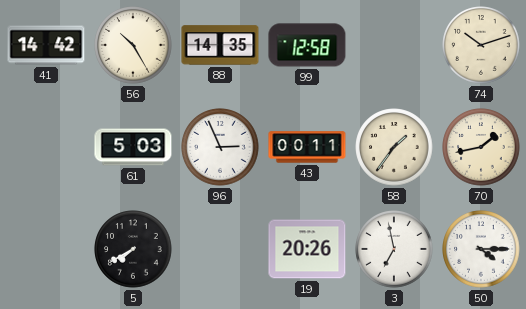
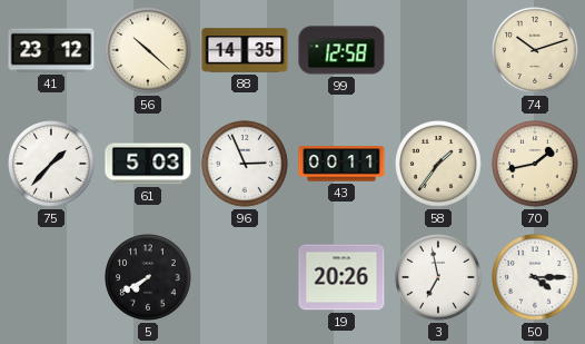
41: 14:42 -> 23:12 (51, 50)
56: 10:25 -> 10:22 (148, 50)
75: none -> 1:37 (51, 164)
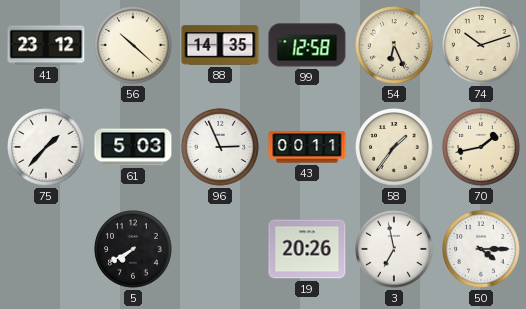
54: none -> 6:26 (394, 45)
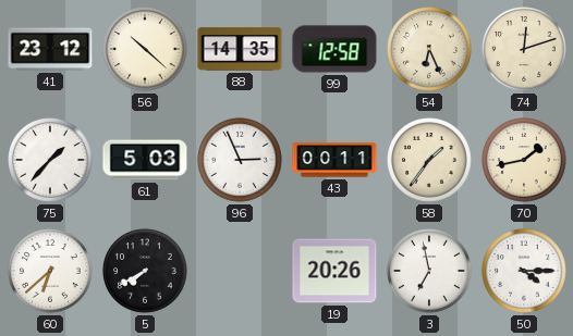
74: 10:12 -> 12:12 (524, 49)
60: none -> 6:38 (50, 271)
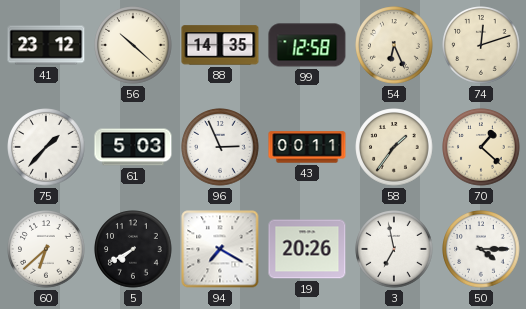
70: 1:43 -> 1:22 (481, 147)
94: none -> 7:20 (220, 249)
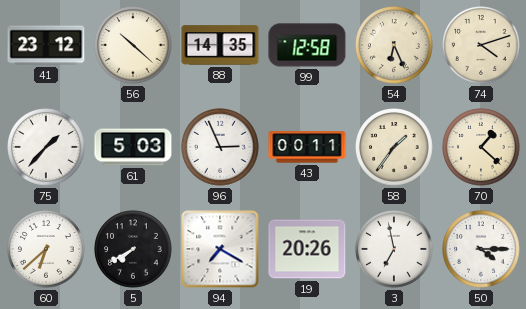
74: 12:12 -> 4:12 (481, 45)
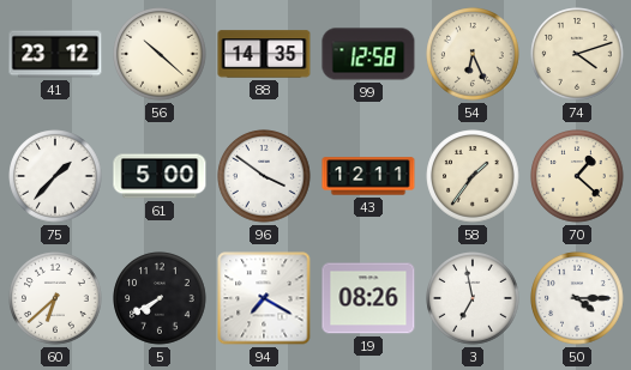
61: 5:03 -> 5:00 (160, 176)
96: 2:56 -> 3:51 (264, 176)
43: 00:11 -> 12:11 (368, 176)
19: 20:26 -> 08:26 (368, 298)
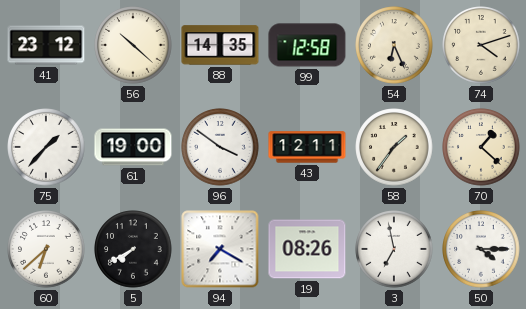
61: 5:00 -> 19:00 (133, 147)
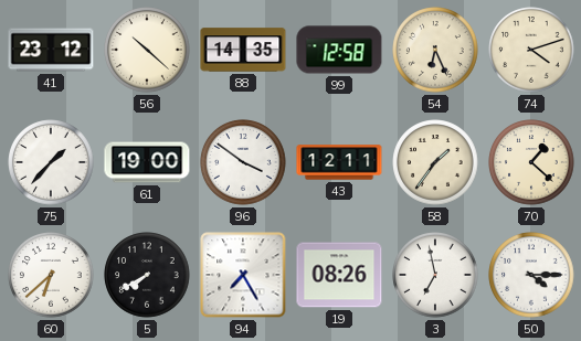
94: 7:20 -> 7:25 (243, 275)
